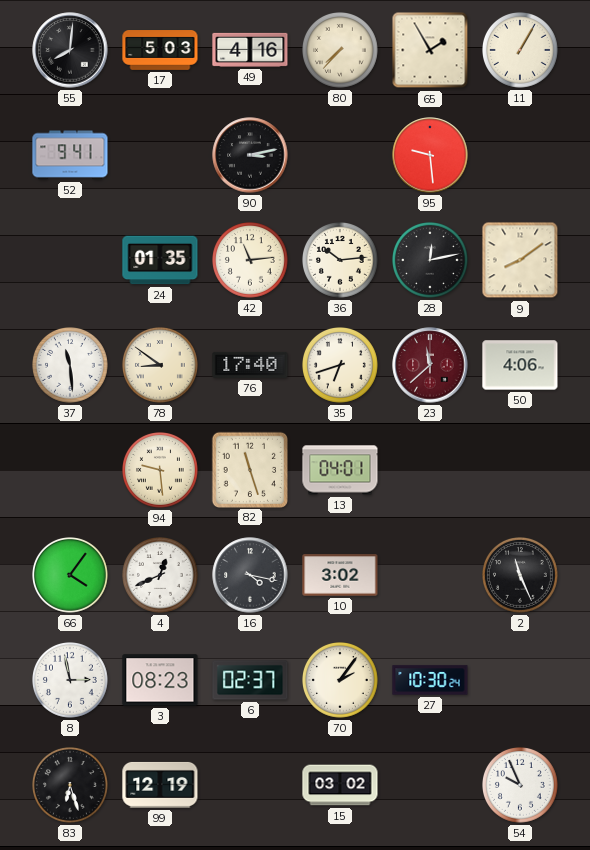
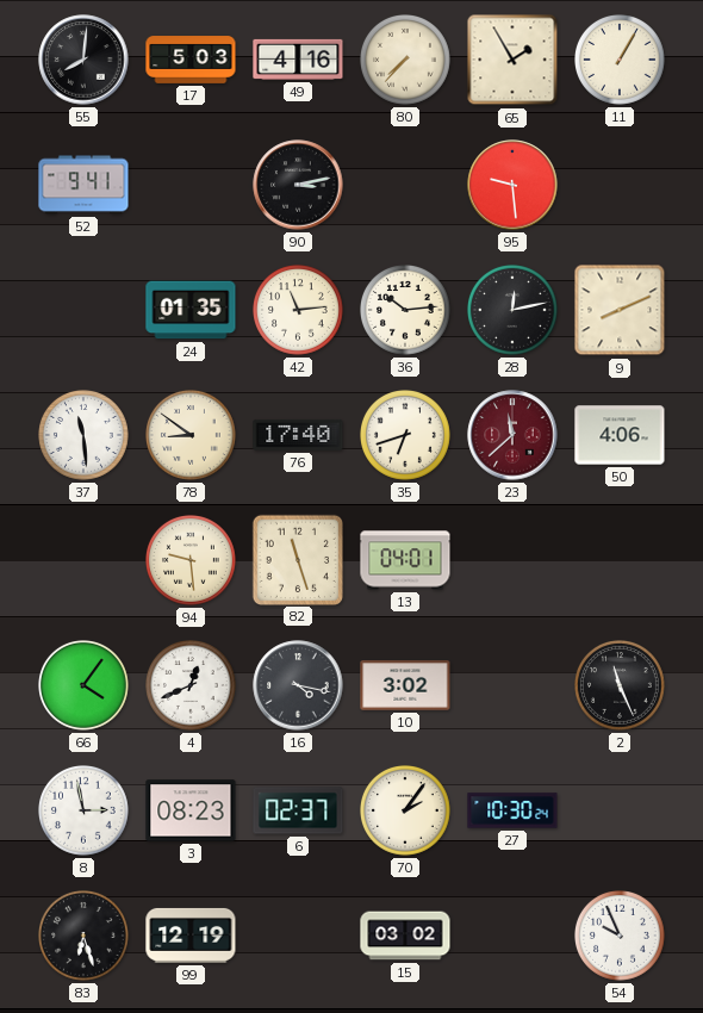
9: 8:09 -> 8:11 (620, 310)
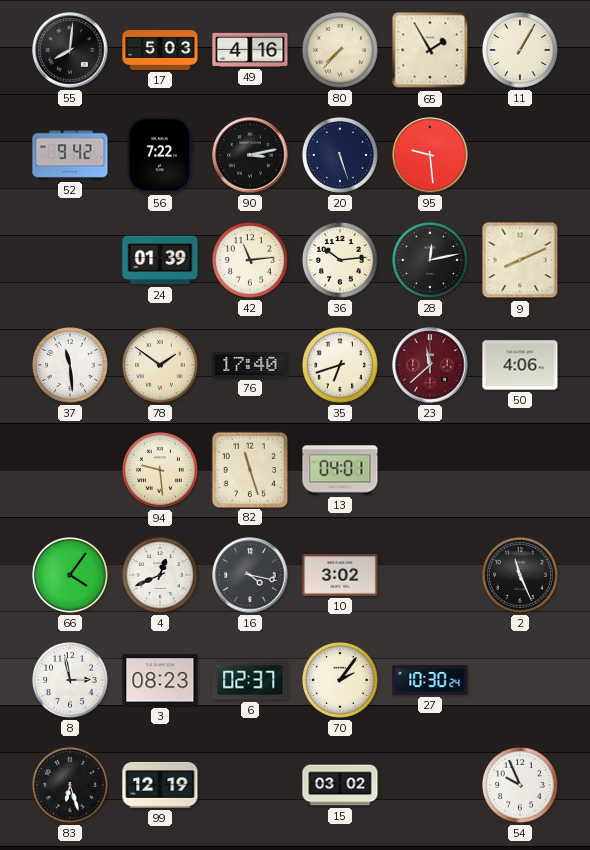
52: 9:41 -> 9:42 (70, 155)
56: none -> 7:22 (159, 155)
20: none -> 5:27 (341, 156)
24: 01:35 -> 01:39 (160, 260)
78: 8:51 -> 1:51 (161, 366)
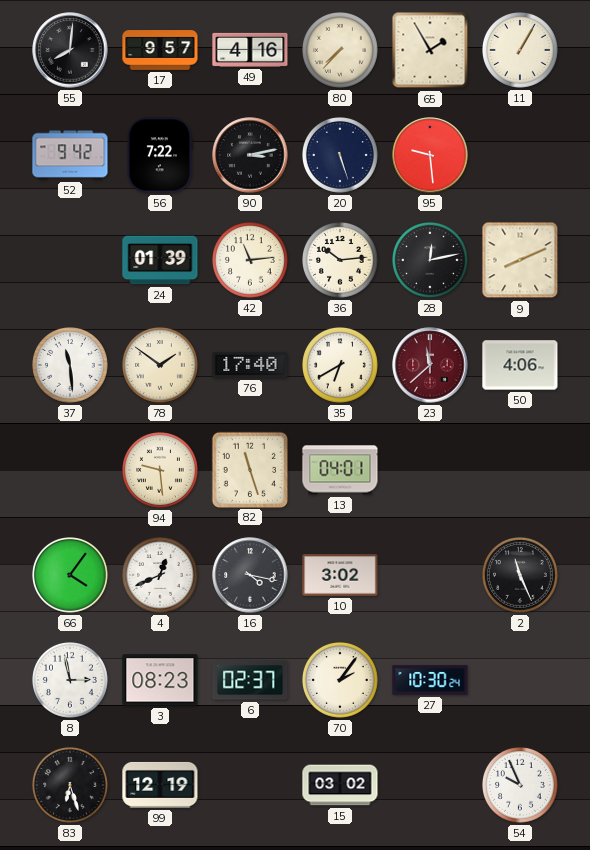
17: 5:03 -> 9:57 (160, 50)
35: 6:42 -> 6:40 (341, 366)
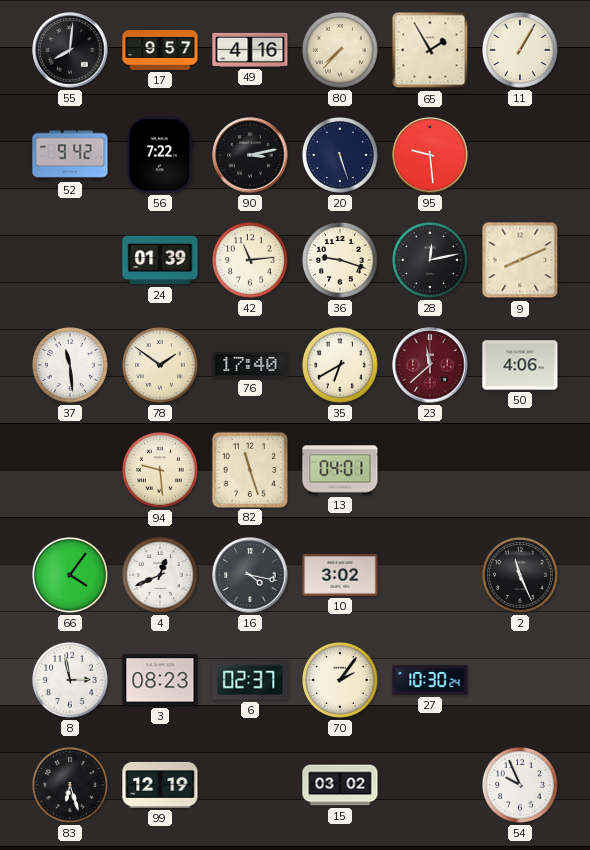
36: 10:14 -> 9:18 (341, 261)
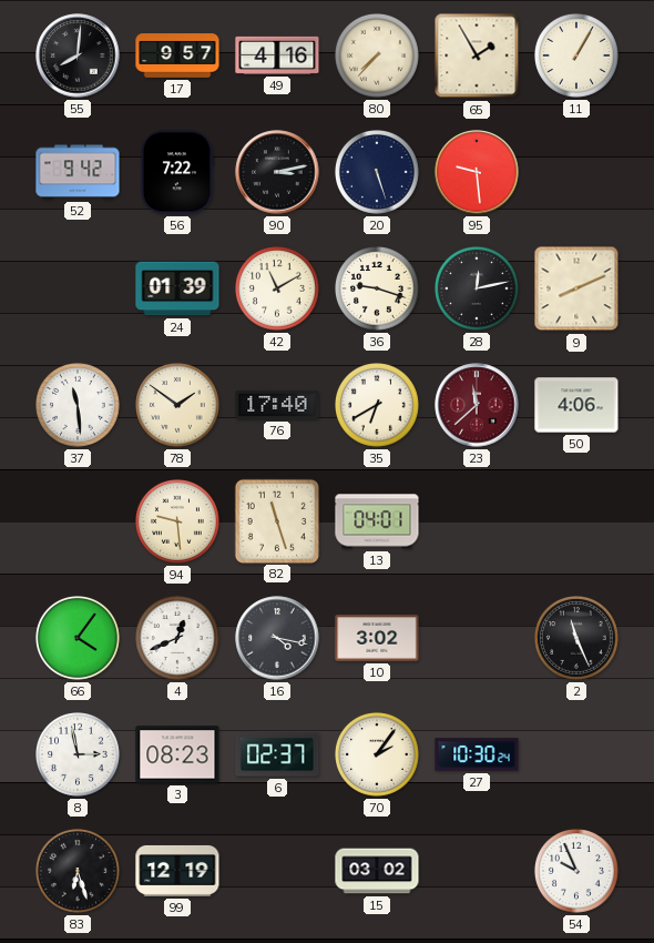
42: 11:14 -> 11:10 (278, 290)
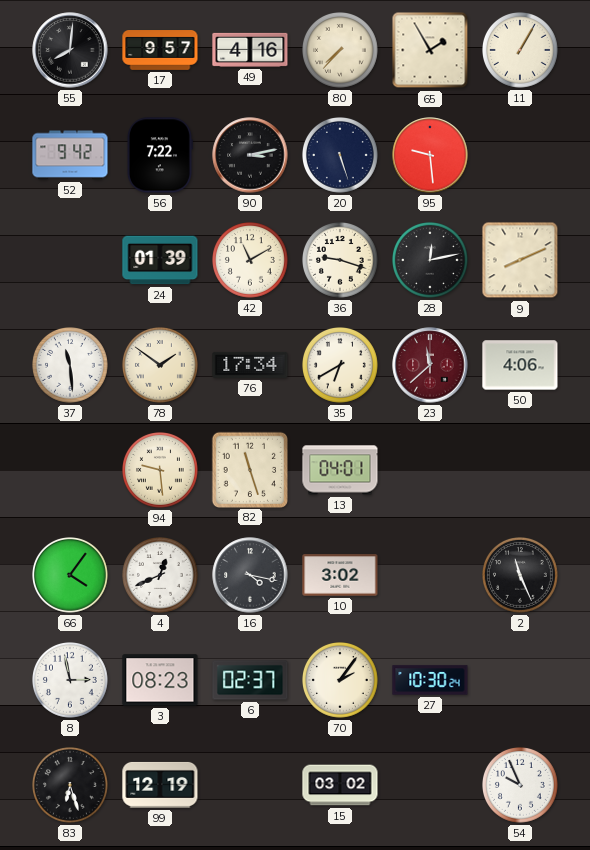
76: 17:40 -> 17:34 (250, 365)
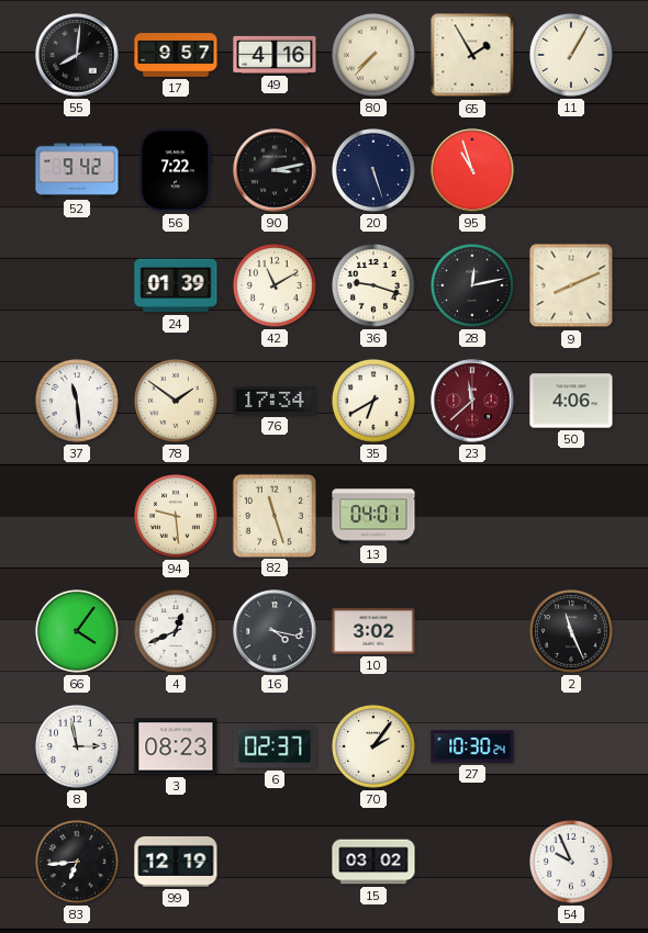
95: 9:29 -> 10:57 (472, 170)
83: 6:27 -> 6:44 (78, 863)
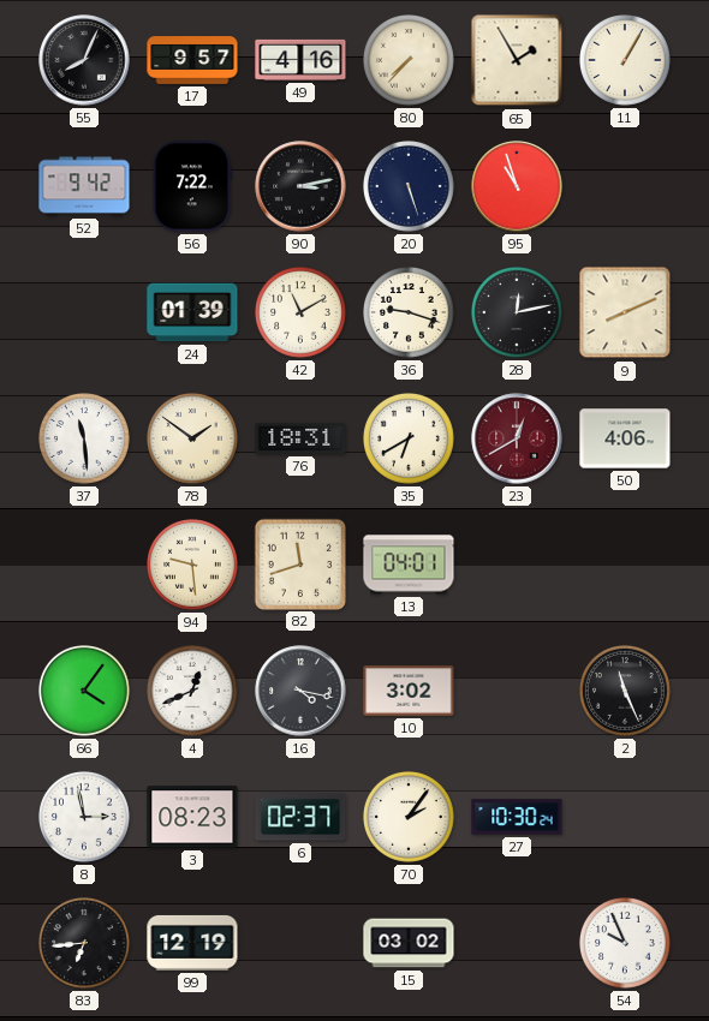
55: 8:01 -> 8:04 (84, 60)
76: 17:34 -> 18:31 (300, 438)
23: 11:38 -> 12:40 (517, 438)
82: 11:27 -> 11:42 (299, 563)
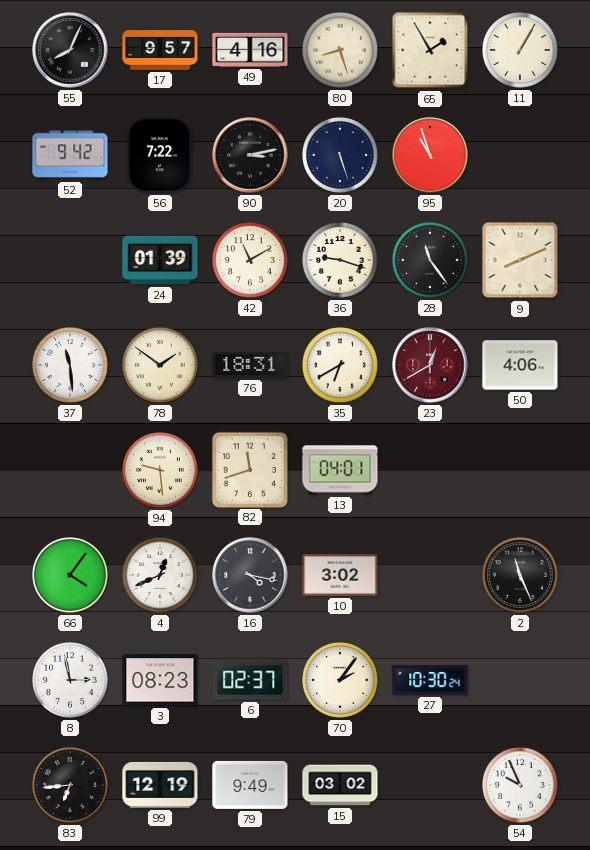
80: 7:37 -> 8:27 (341, 51)
28: 12:13 -> 11:24 (431, 261)
79: none -> 9:49 (250, 785)
